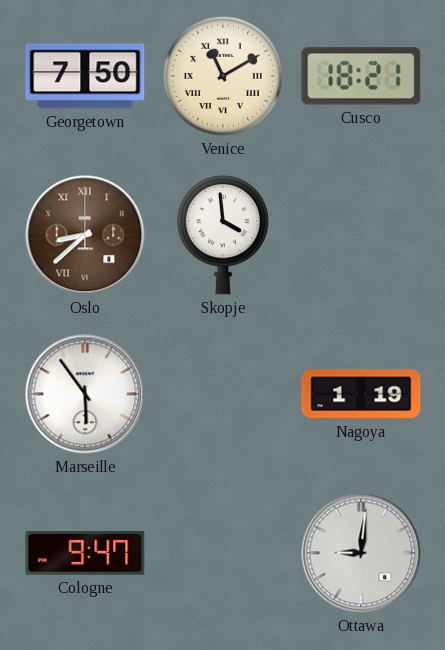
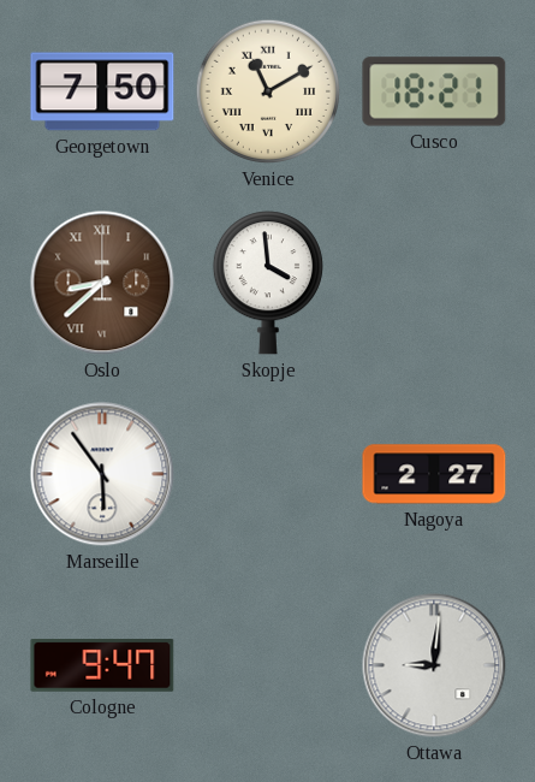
Nagoya: 1:19 -> 2:27 (434, 474)
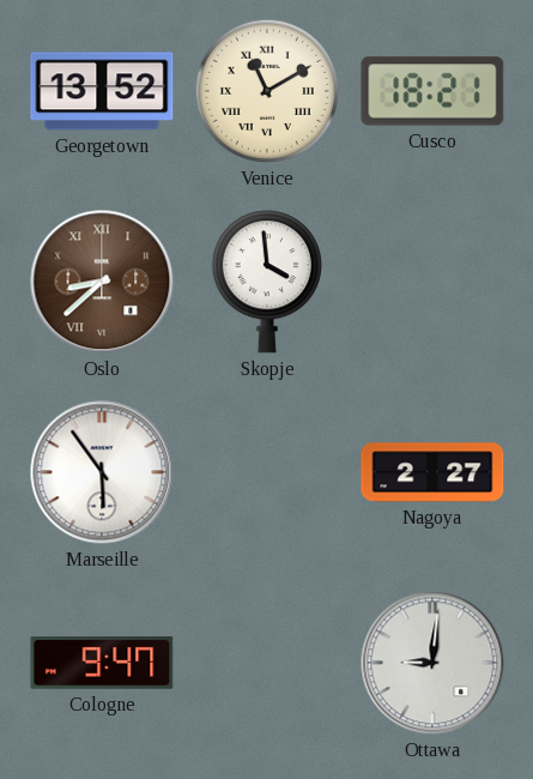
Georgetown: 7:50 -> 13:52 (102, 91)
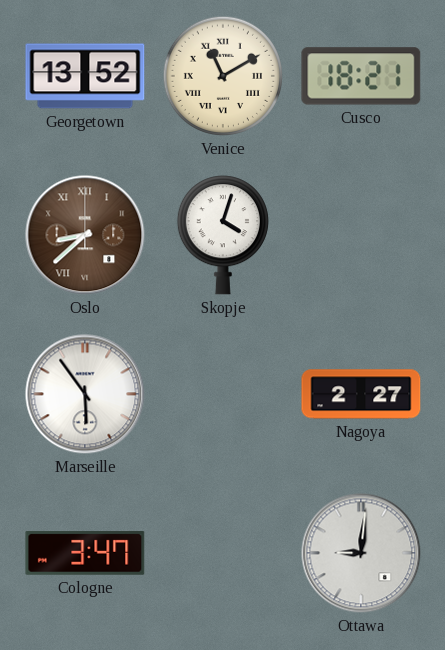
Skopje: 3:59 -> 4:03 (223, 235)
Cologne: 9:47 -> 3:47 (85, 554)
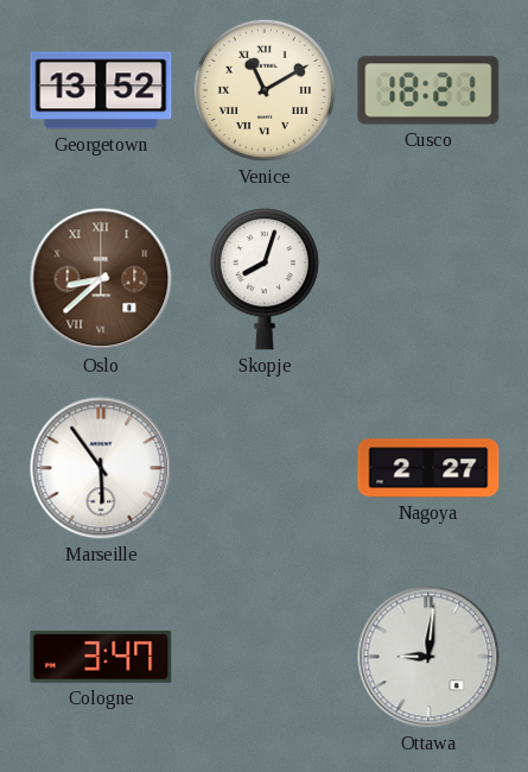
Skopje: 4:03 -> 8:03 (265, 279)
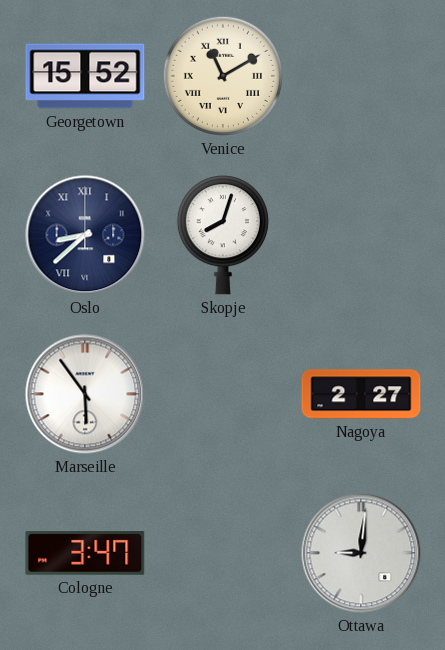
Georgetown: 13:52 -> 15:52 (85, 76)
Cusco: 18:21 -> none (428, 90)
Oslo dial: brown -> navy (85, 235)
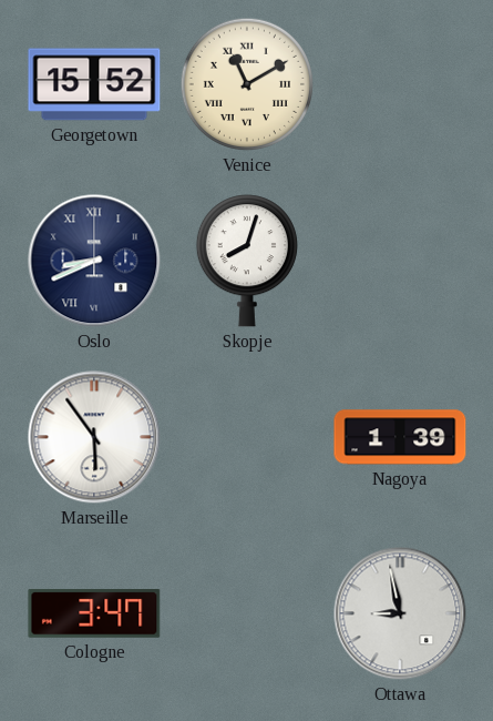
Oslo: 8:38 -> 8:41 (94, 261)
Nagoya: 2:27 -> 1:39 (400, 437)
Ottawa: 9:01 -> 8:58 (400, 613)
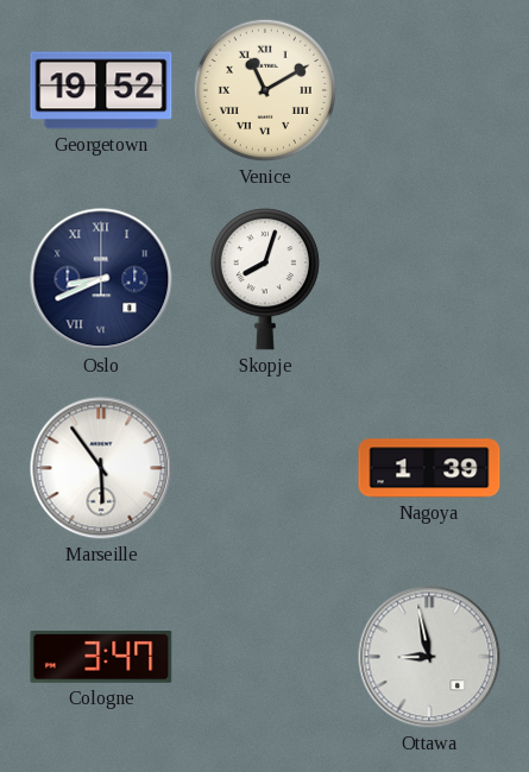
Georgetown: 15:52 -> 19:52 (101, 90)
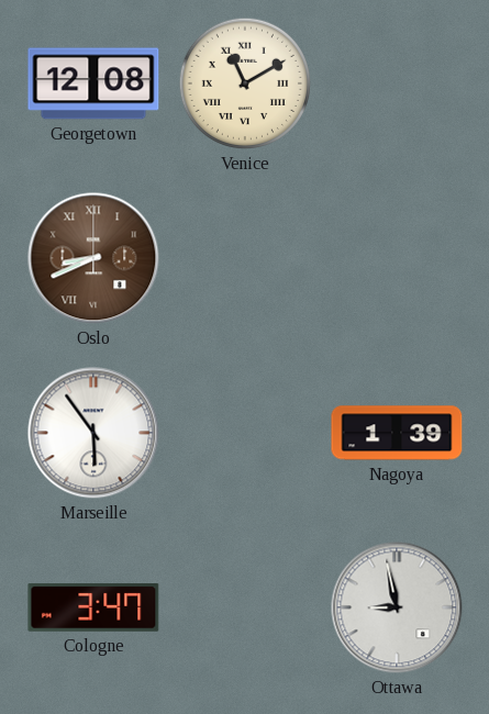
Georgetown: 19:52 -> 12:08 (93, 83)
Oslo dial: navy -> brown (93, 258)
Skopje: 8:03 -> none (265, 279)
